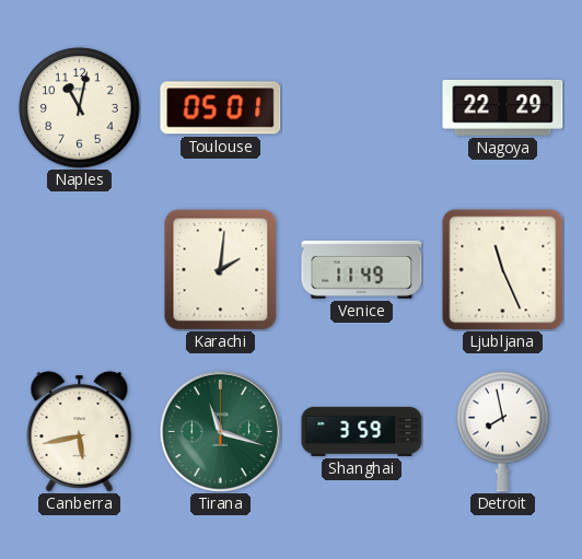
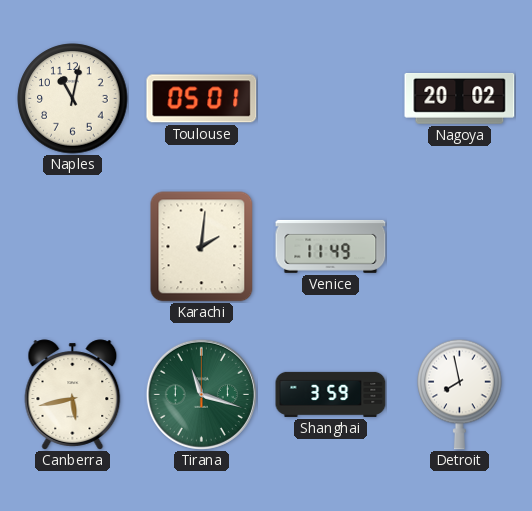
Nagoya: 22:29 -> 20:02 (460, 98)
Ljubljana: 11:26 -> none (502, 269)
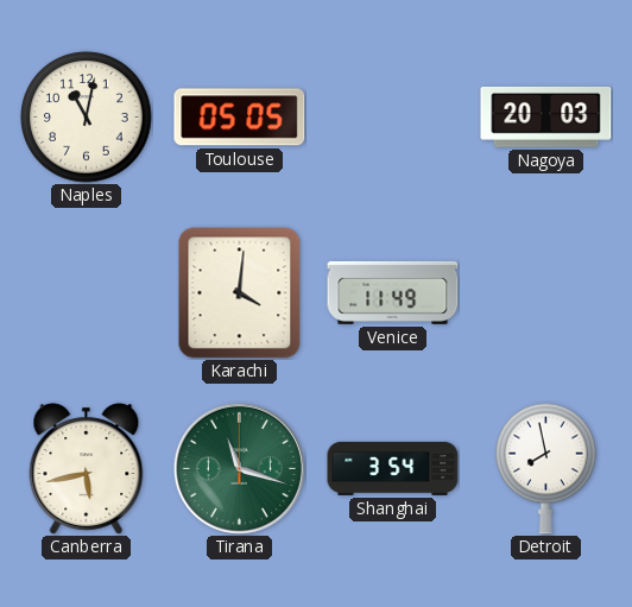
Toulouse: 05:01 -> 05:05 (240, 118)
Nagoya: 20:02 -> 20:03 (546, 116)
Karachi: 2:01 -> 4:01 (240, 293)
Shanghai: 3:59 -> 3:54 (393, 468)
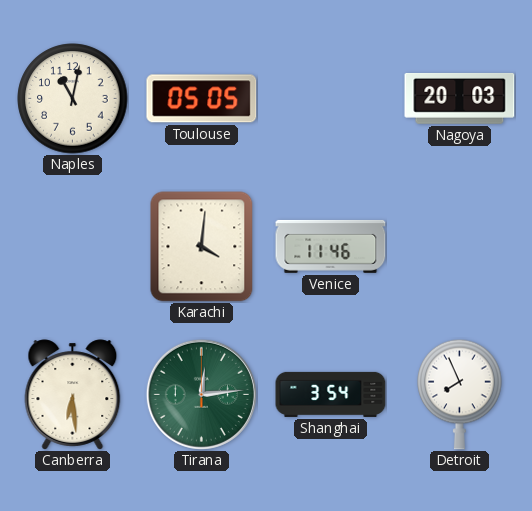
Venice: 11:49 -> 11:46 (331, 246)
Canberra: 5:43 -> 6:29 (73, 395)
Tirana: 11:18 -> 12:14 (201, 394)
Detroit: 7:58 -> 7:56 (460, 394)
